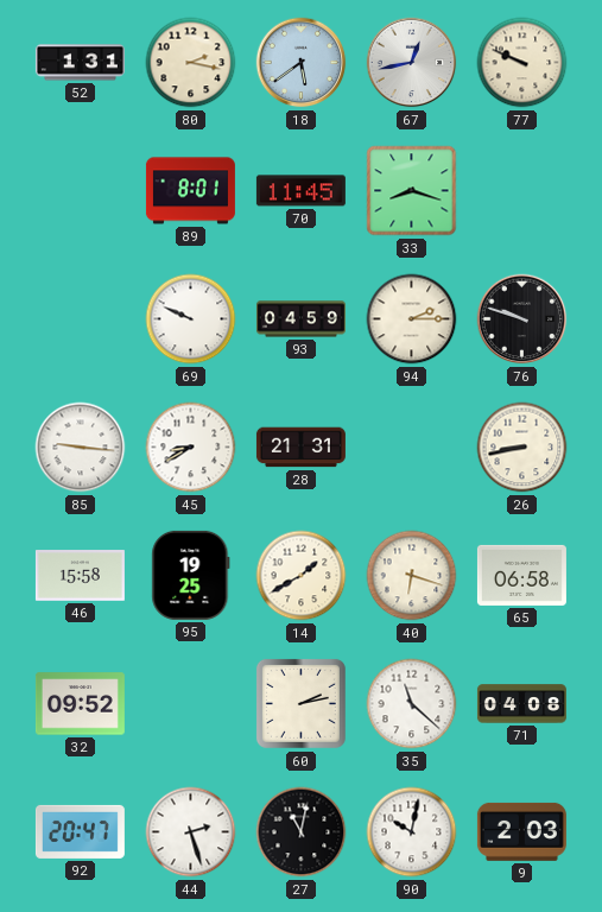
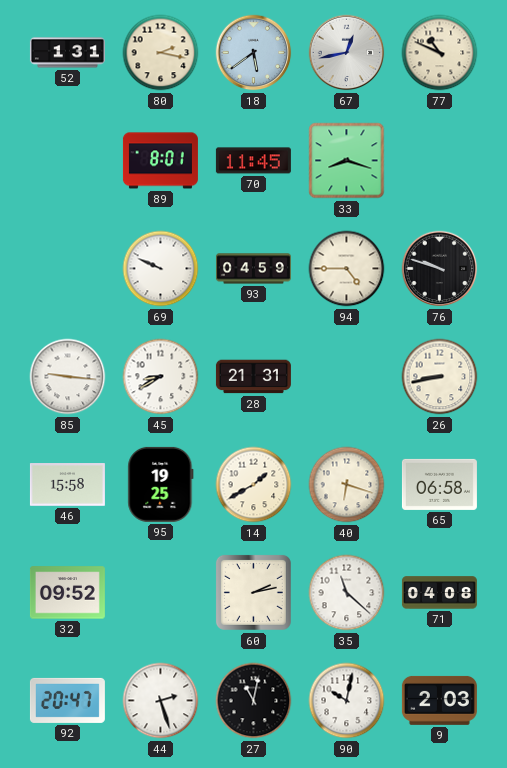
77: 9:49 -> 10:49 (440, 53)
94: 2:15 -> 4:45 (347, 269)
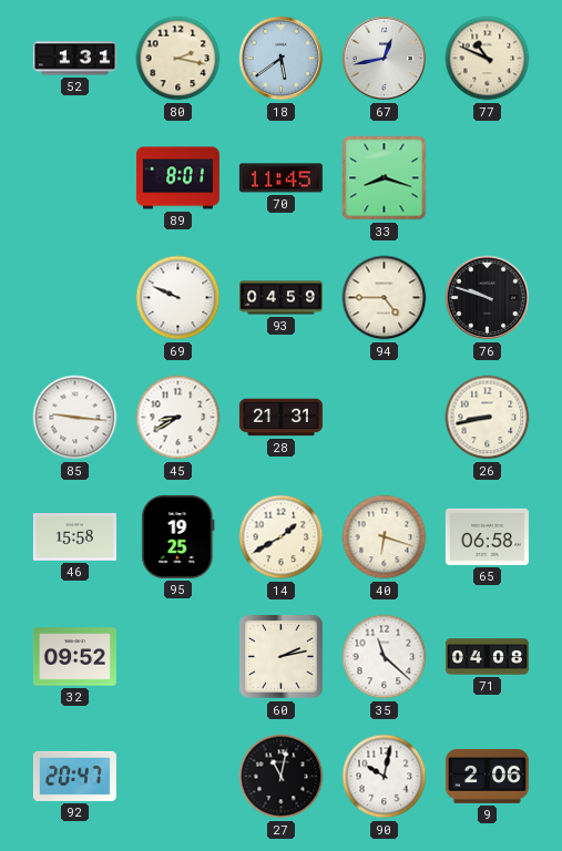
44: 2:27 -> none (161, 701)
9: 2:03 -> 2:06 (487, 776)
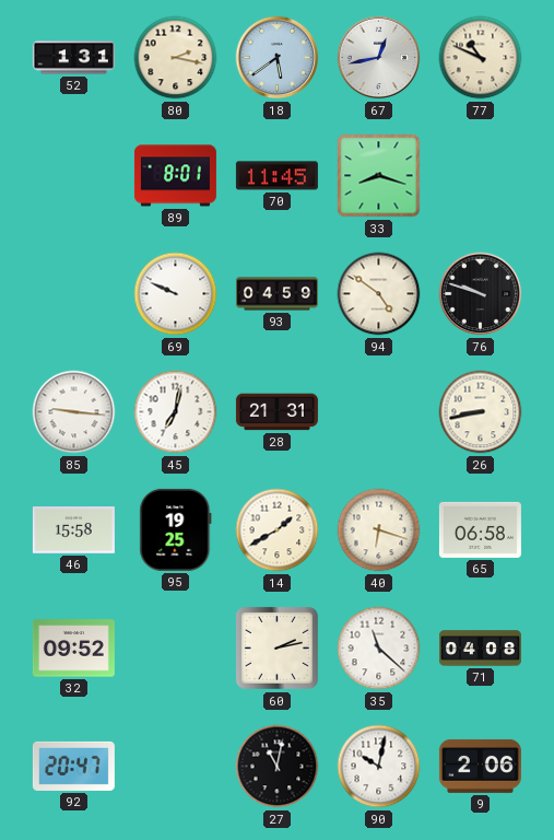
94: 4:45 -> 4:51 (379, 294)
45: 8:40 -> 7:02 (176, 412)
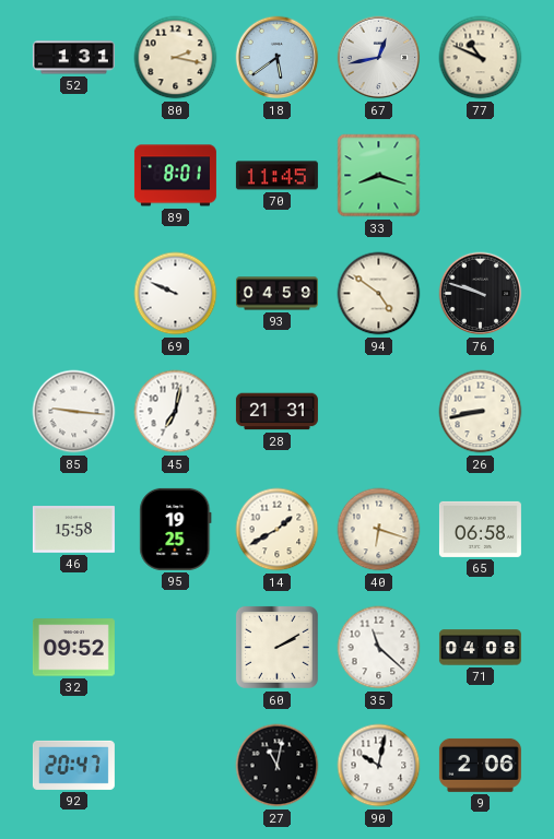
60: 2:13 -> 2:10 (276, 647)
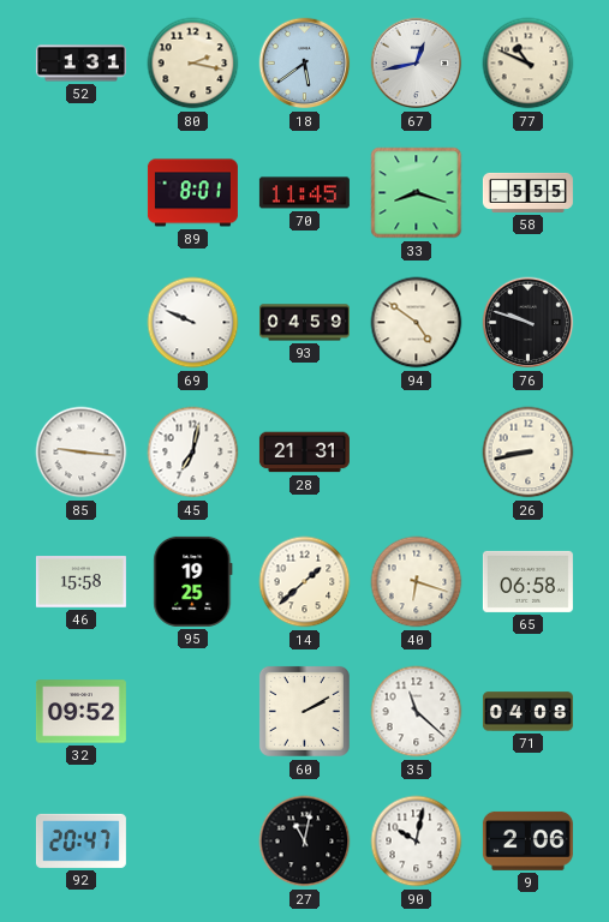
58: none -> 5:55 (527, 192)
14: 1:40 -> 1:38 (305, 582)
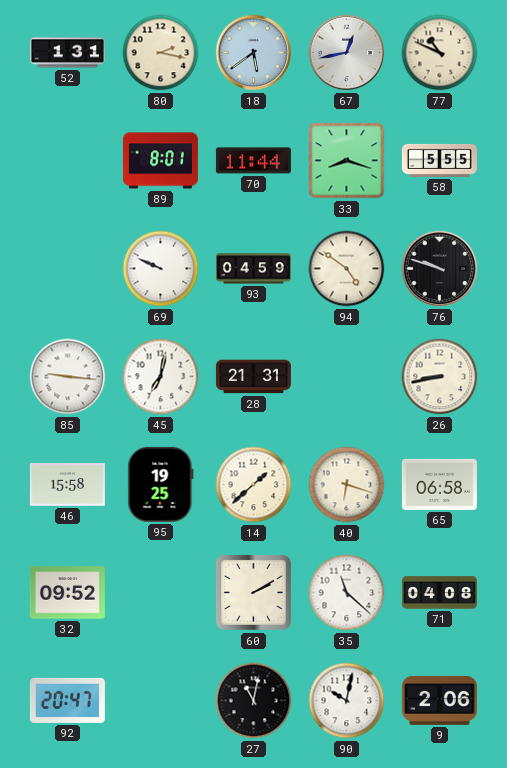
70: 11:45 -> 11:44 (253, 161)
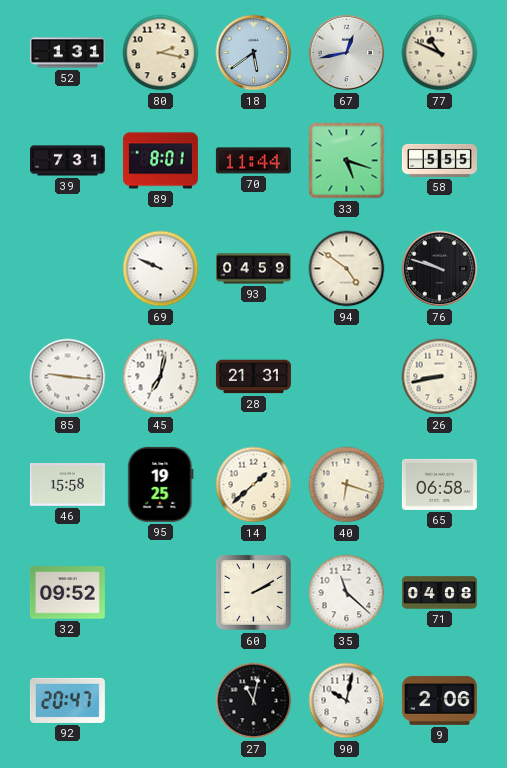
39: none -> 7:31 (67, 161)
33: 8:18 -> 5:18 (347, 161)
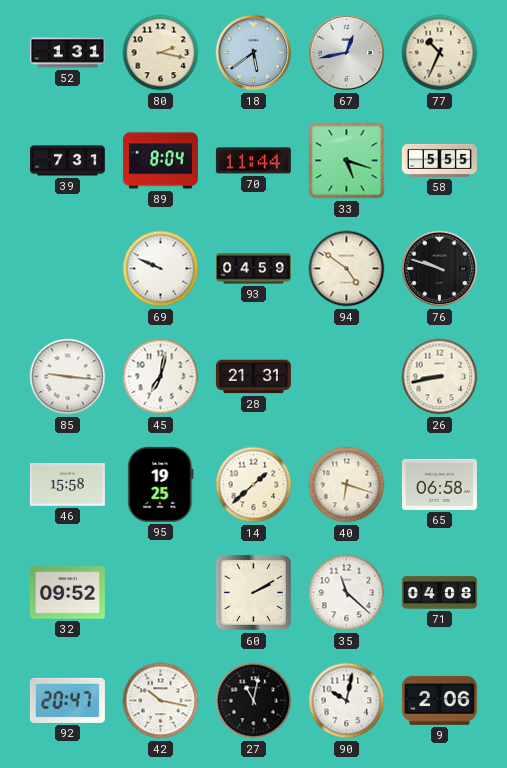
77: 10:49 -> 10:34 (440, 53)
89: 8:01 -> 8:04 (160, 161)
42: none -> 10:17 (161, 701)
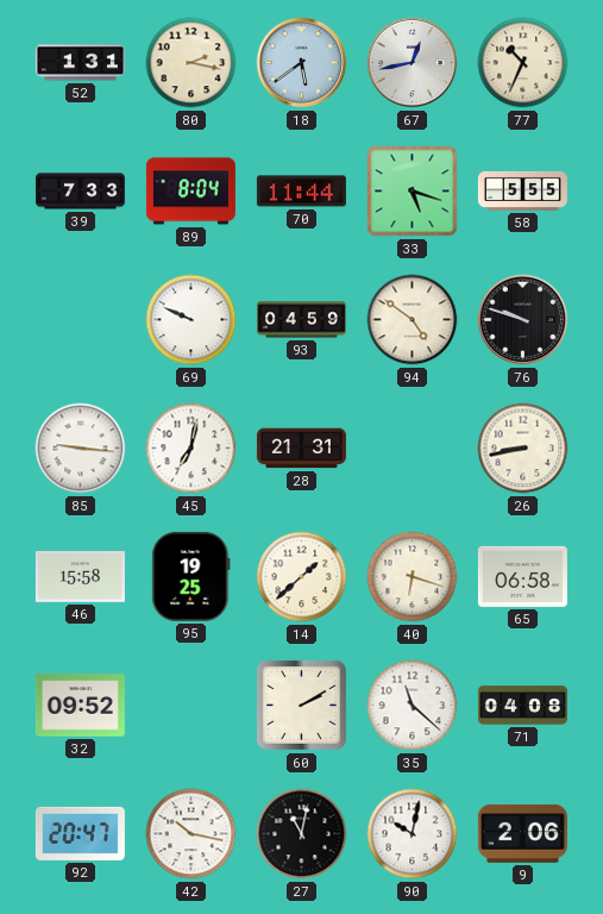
39: 7:31 -> 7:33 (80, 192)
